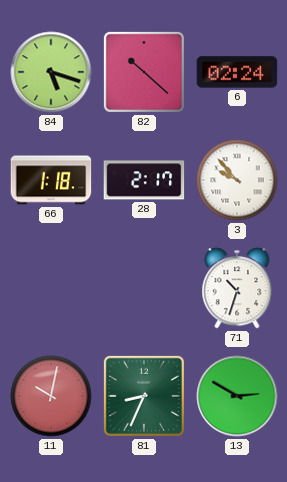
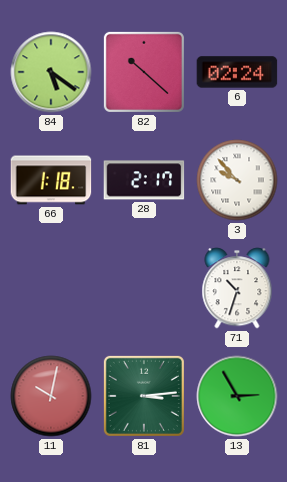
84: 5:18 -> 5:21 (51, 72)
81: 8:34 -> 3:14 (144, 396)
13: 2:50 -> 2:55 (237, 396)
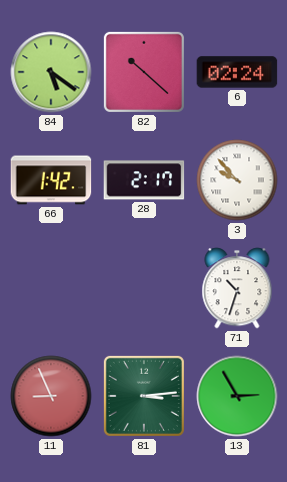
66: 1:18 -> 1:42 (51, 180)
11: 10:02 -> 8:56 (51, 396)
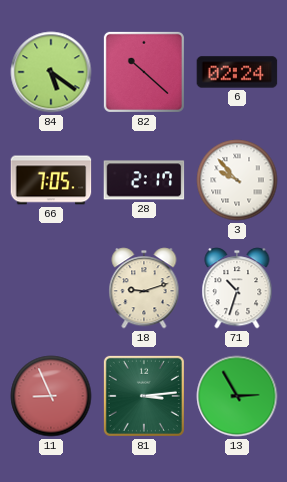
66: 1:42 -> 7:05 (51, 180)
18: none -> 9:12 (144, 288)
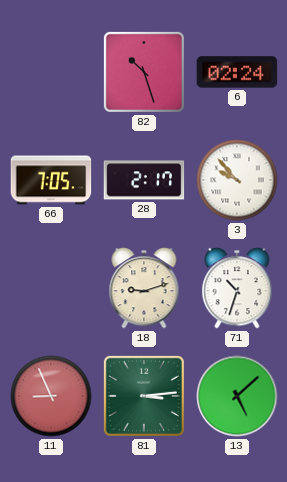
84: 5:21 -> none (51, 72)
82: 10:22 -> 10:27 (144, 72)
13: 2:55 -> 5:08 (237, 396)
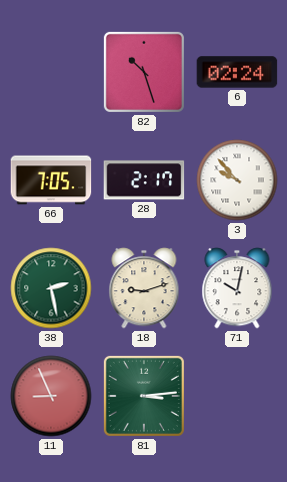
38: none -> 2:28 (51, 288)
71: 10:33 -> 10:02 (237, 288)
13: 5:08 -> none (237, 396)
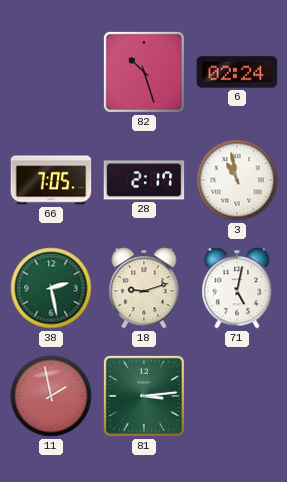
3: 9:53 -> 10:58 (237, 180)
71: 10:02 -> 5:02 (237, 288)
11: 8:56 -> 1:58 (51, 396)
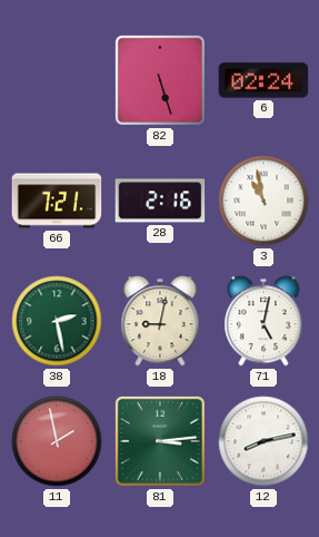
82: 10:27 -> 5:27 (160, 80)
66: 7:05 -> 7:21 (57, 201)
28: 2:17 -> 2:16 (160, 201)
18: 9:12 -> 9:02 (160, 321)
12: none -> 8:13 (263, 441)
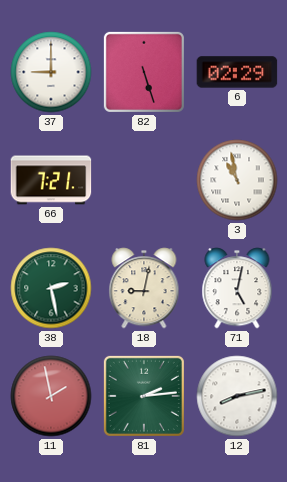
37: none -> 9:00 (51, 72)
6: 02:24 -> 02:29 (237, 72)
28: 2:16 -> none (160, 201)
81: 3:14 -> 2:14 (144, 396)
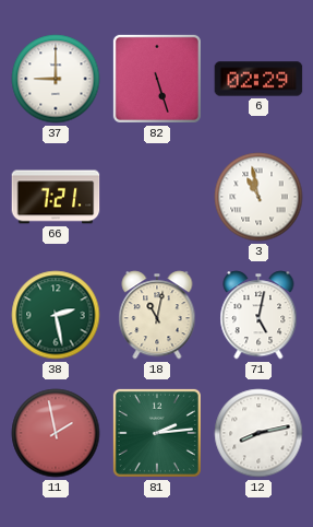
18: 9:02 -> 11:02 (157, 315)
